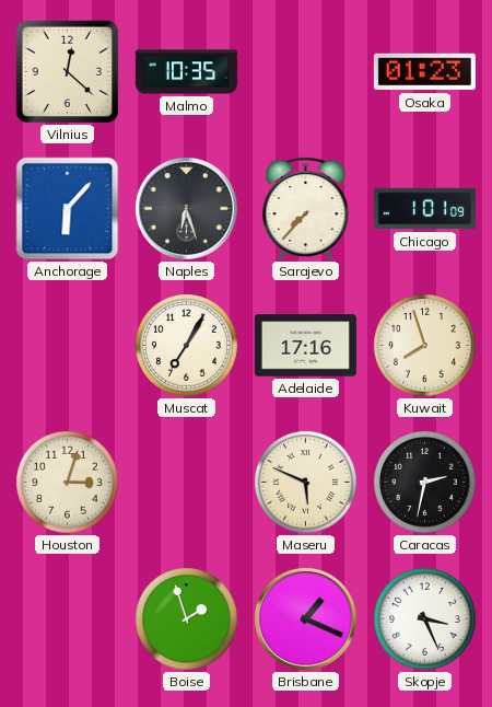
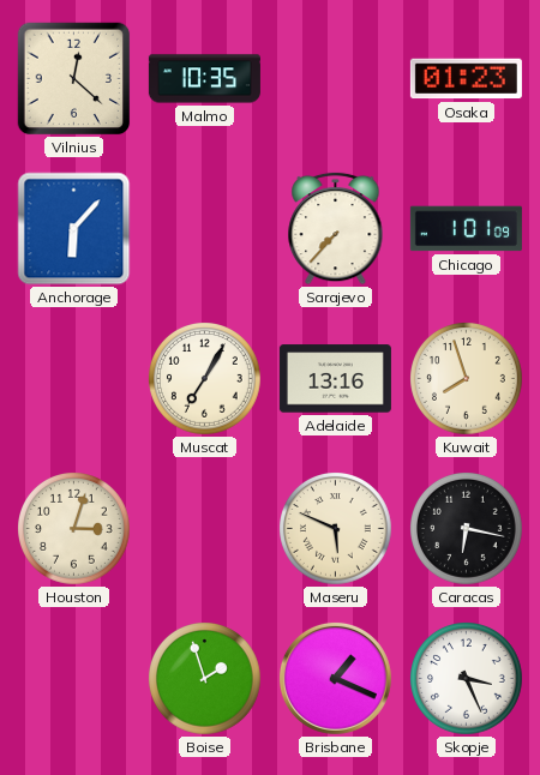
Naples: 6:27 -> none (186, 208)
Adelaide: 17:16 -> 13:16 (335, 379)
Caracas: 2:32 -> 6:17 (467, 529)
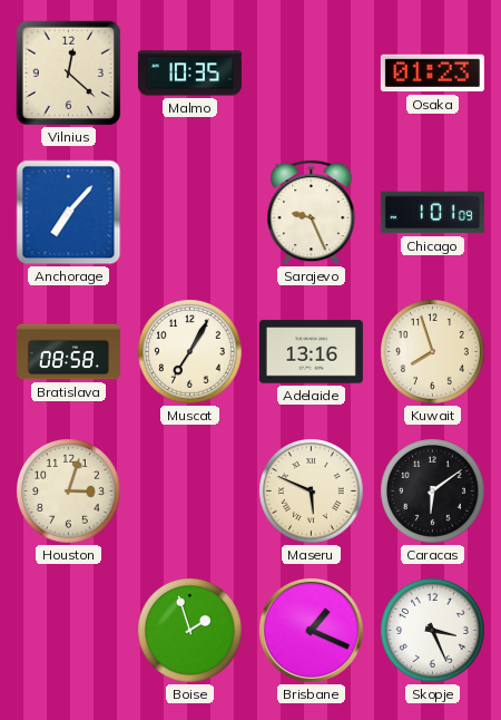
Anchorage: 6:07 -> 7:07 (69, 213)
Sarajevo: 7:37 -> 9:26 (312, 212)
Bratislava: none -> 08:58 (68, 352)
Caracas: 6:17 -> 6:09 (433, 492)
